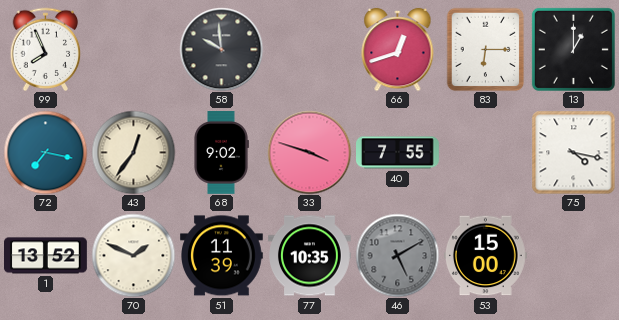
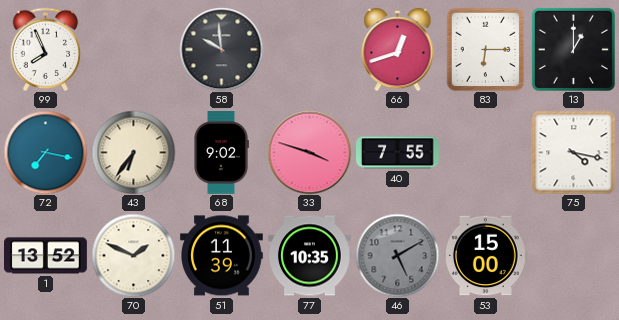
43: 12:36 -> 6:36 (133, 152)
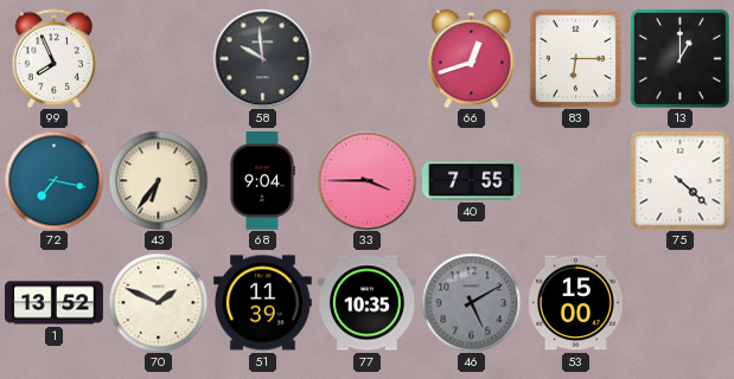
68: 9:02 -> 9:04 (262, 181)
33: 3:48 -> 3:45 (366, 180)
75: 4:17 -> 4:22 (679, 180)
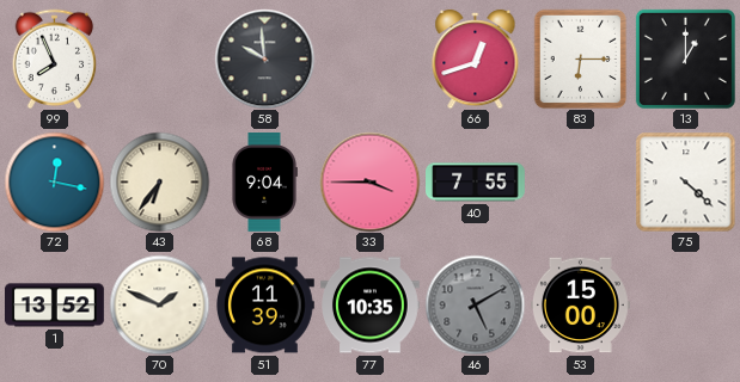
72: 7:17 -> 12:17 (54, 181)
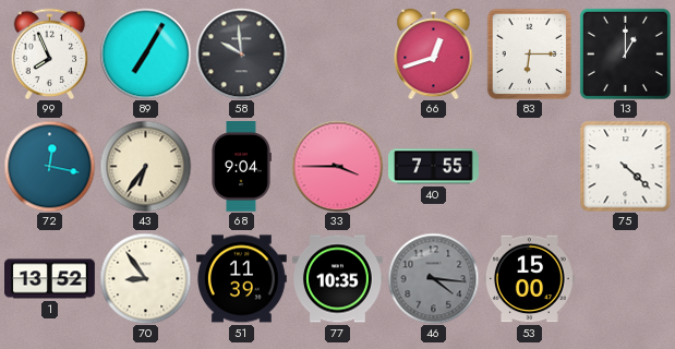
89: none -> 7:05 (145, 53)
70: 1:49 -> 8:54 (145, 278)
46: 5:10 -> 4:16 (433, 278)
